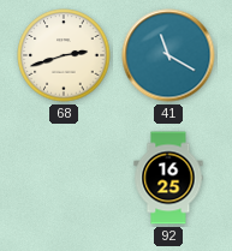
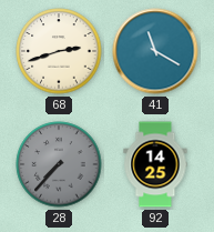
28: none -> 7:37 (59, 164)
92: 16:25 -> 14:25 (155, 164)
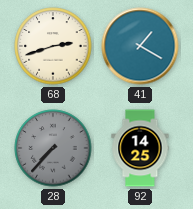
41: 11:20 -> 1:20 (140, 46)
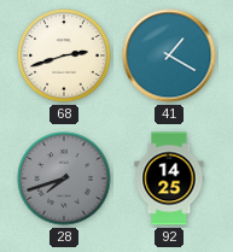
28: 7:37 -> 7:42 (64, 178)
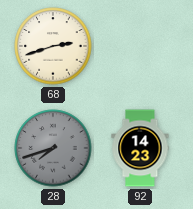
41: 1:20 -> none (169, 55)
92: 14:25 -> 14:23 (140, 148)
